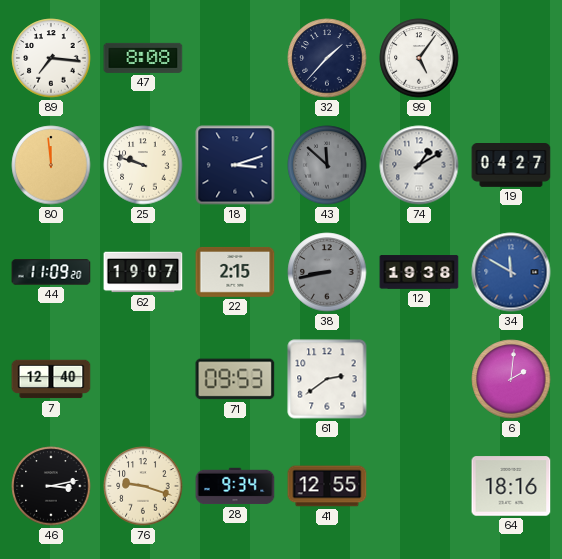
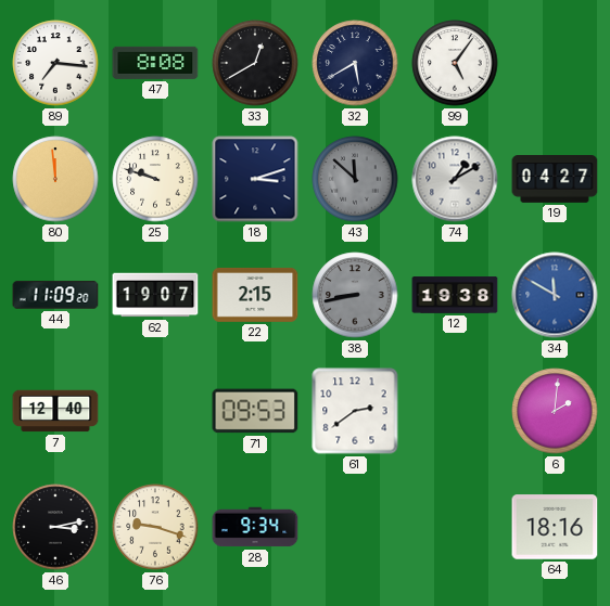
33: none -> 12:40 (255, 63)
32: 1:37 -> 5:40 (355, 63)
41: 12:55 -> none (327, 486)
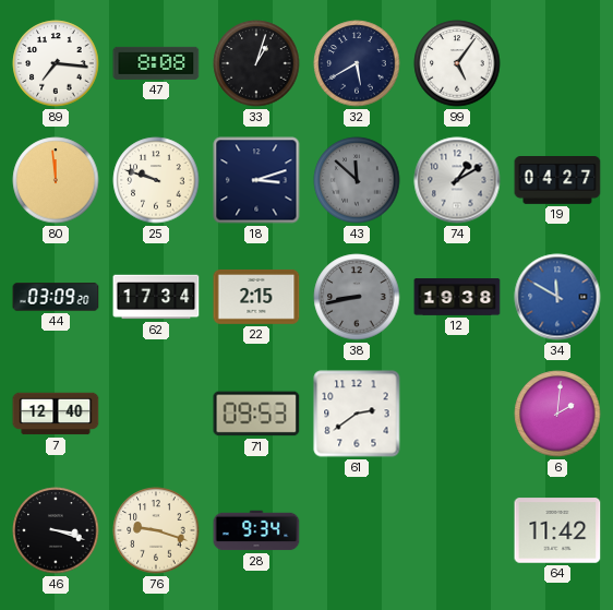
33: 12:40 -> 1:03 (256, 63)
44: 11:09 -> 03:09 (56, 297)
62: 19:07 -> 17:34 (156, 297)
46: 3:13 -> 3:18 (56, 530)
64: 18:16 -> 11:42 (557, 530)
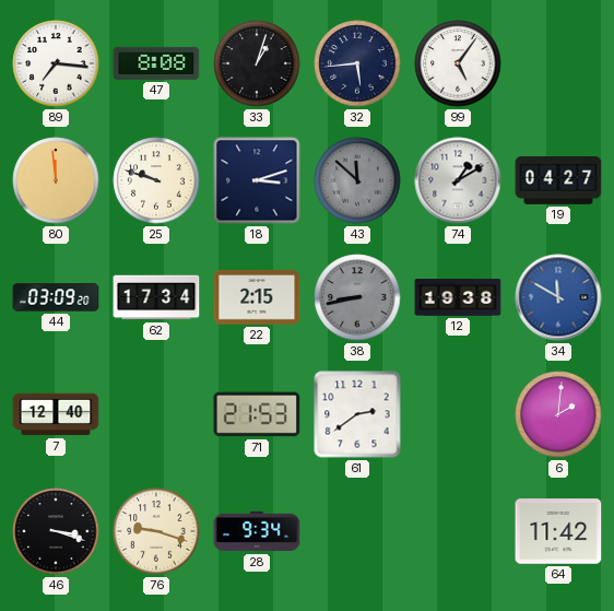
32: 5:40 -> 5:44 (357, 63)
71: 09:53 -> 21:53 (257, 414)
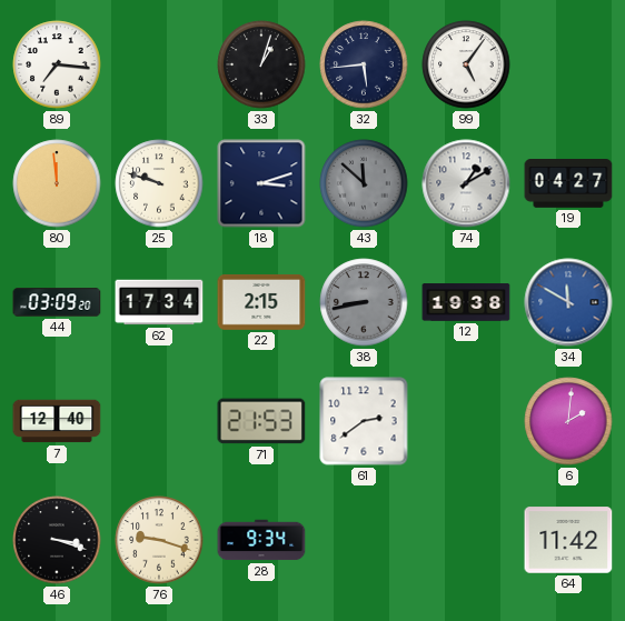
47: 8:08 -> none (156, 63)
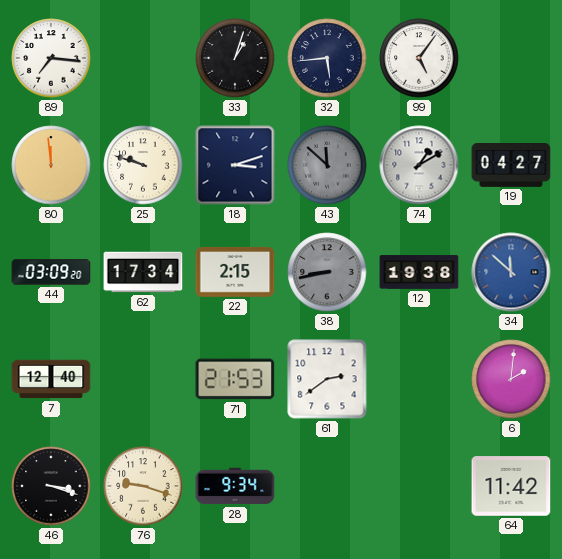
34: 11:50 -> 11:52 (511, 272)
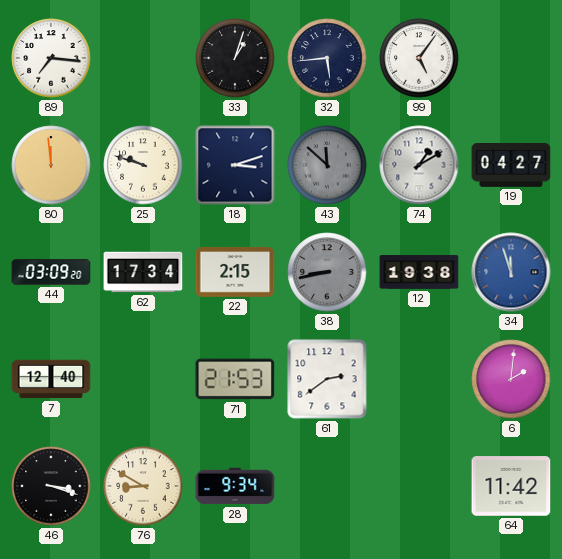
34: 11:52 -> 11:57 (511, 272)
76: 9:18 -> 8:50 (143, 486)
